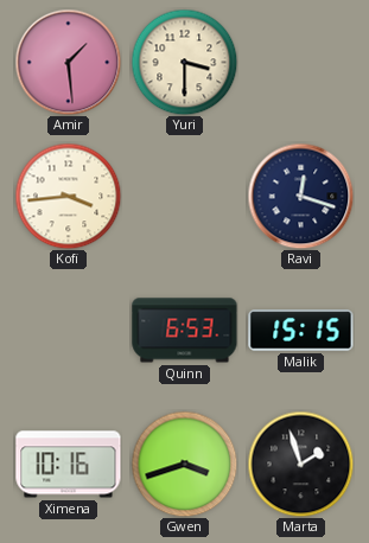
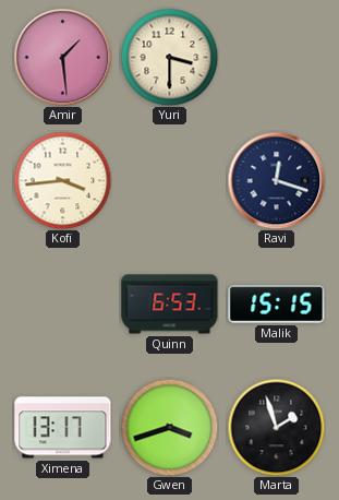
Ximena: 10:16 -> 13:17 (63, 428)
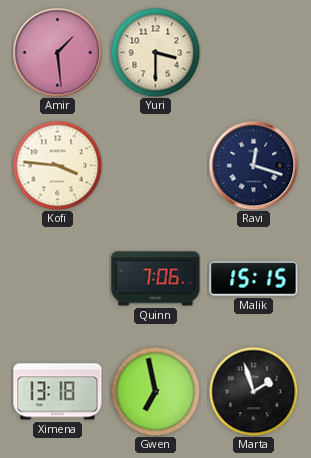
Kofi: 3:44 -> 3:46 (57, 165)
Quinn: 6:53 -> 7:06 (156, 279)
Ximena: 13:17 -> 13:18 (58, 392)
Gwen: 3:42 -> 6:58 (155, 391)
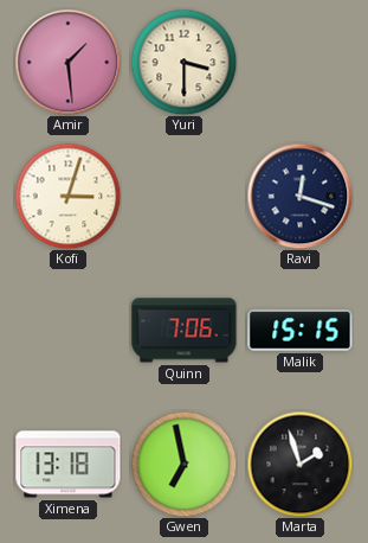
Kofi: 3:46 -> 3:03 (67, 196)
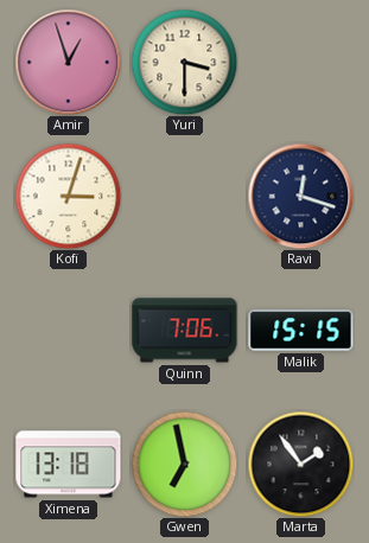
Amir: 1:29 -> 12:57 (68, 62)
Marta: 1:57 -> 1:54 (300, 464)
